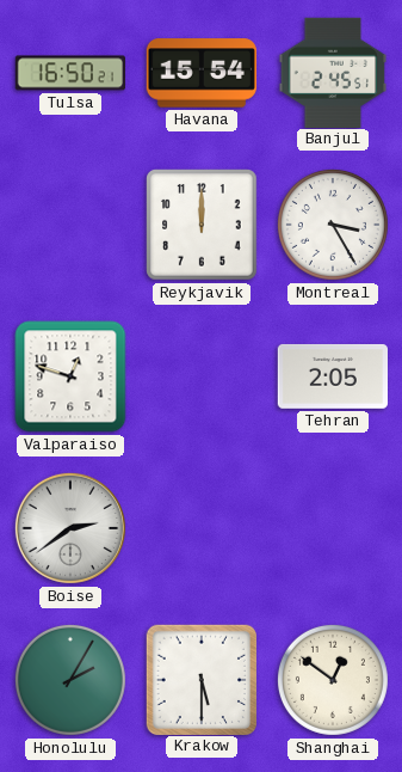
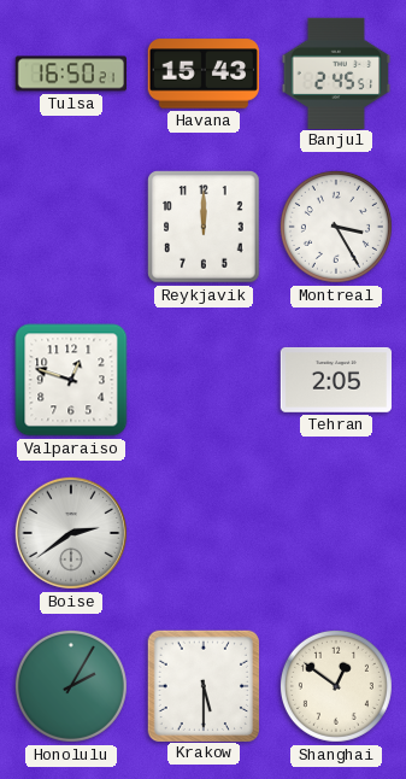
Havana: 15:54 -> 15:43 (202, 74)
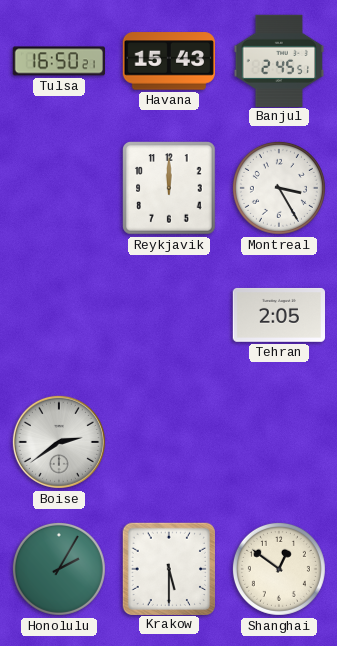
Valparaiso: 12:48 -> none (71, 380)
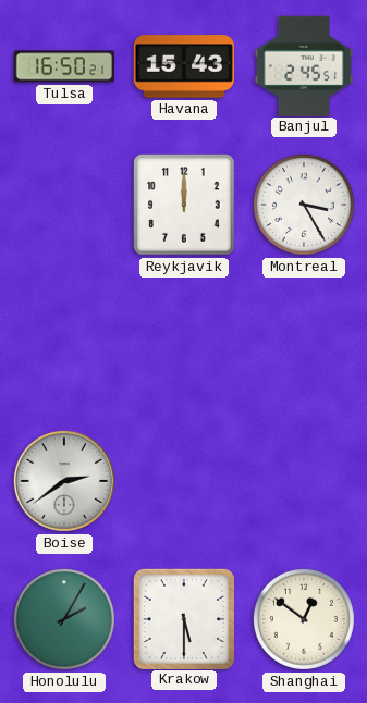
Tehran: 2:05 -> none (278, 315)
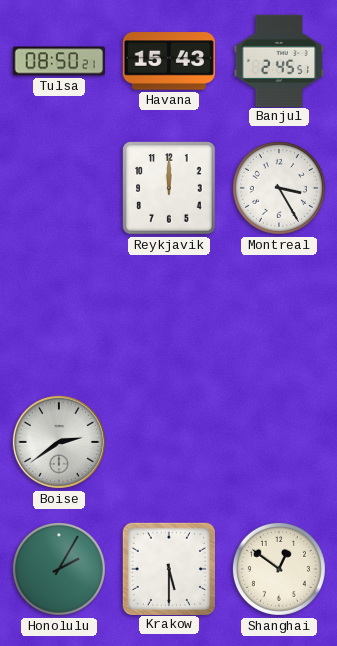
Tulsa: 16:50 -> 08:50 (58, 61)
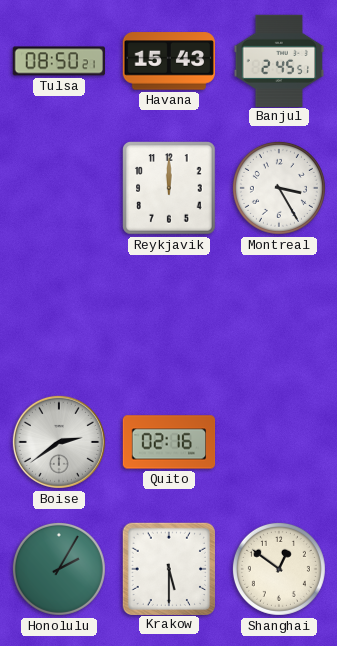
Quito: none -> 02:16 (169, 442)
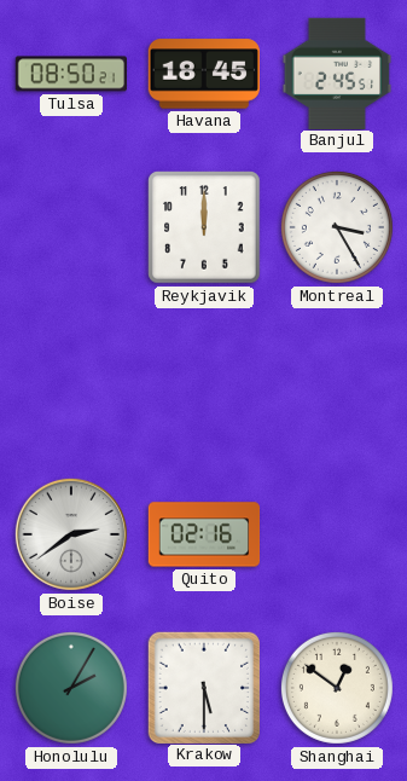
Havana: 15:43 -> 18:45 (203, 74)
